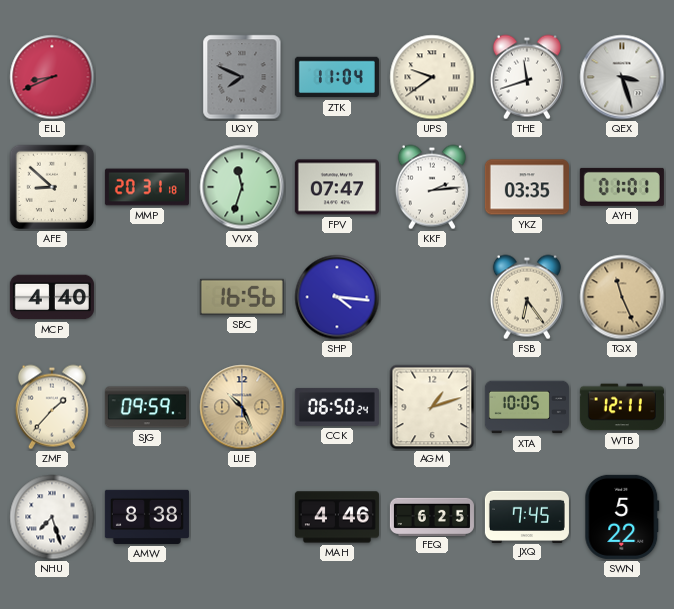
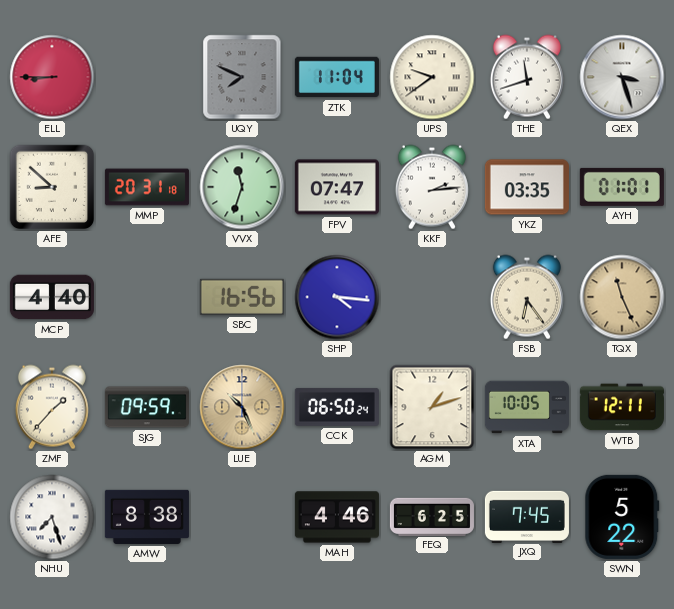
ELL: 8:41 -> 8:45 (52, 77)
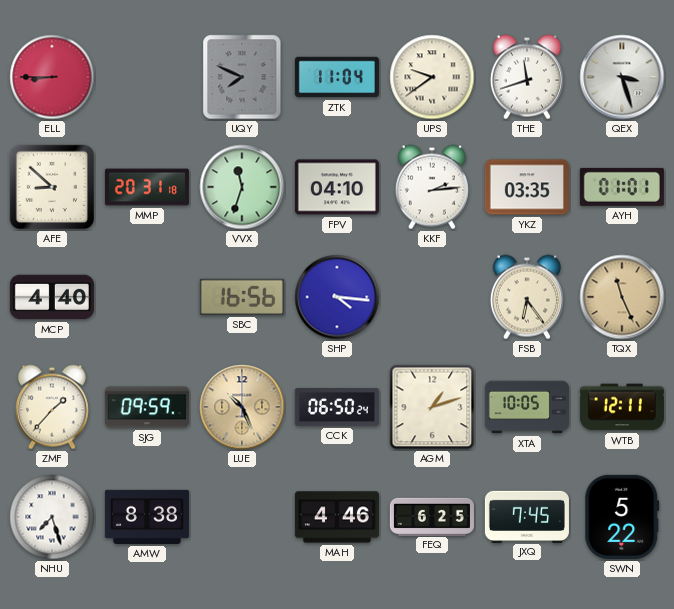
FPV: 07:47 -> 04:10 (337, 187)
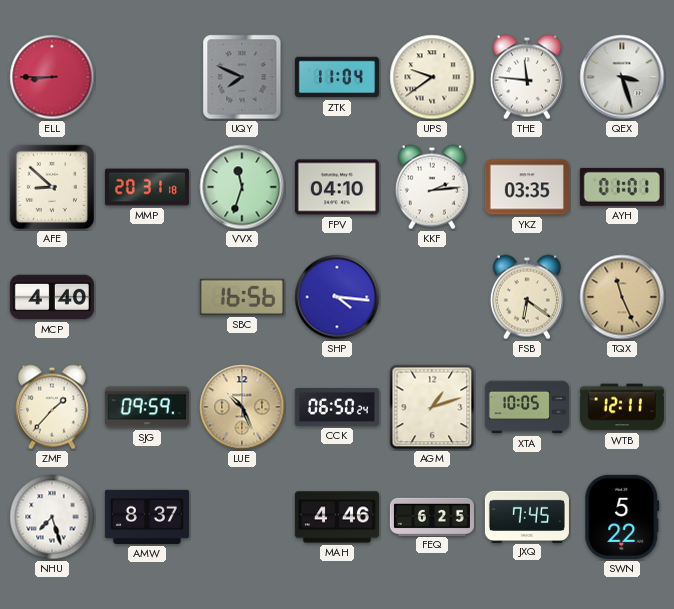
THE: 11:42 -> 11:46 (527, 77)
FSB: 6:24 -> 6:21 (527, 297)
AMW: 8:38 -> 8:37 (147, 517)
